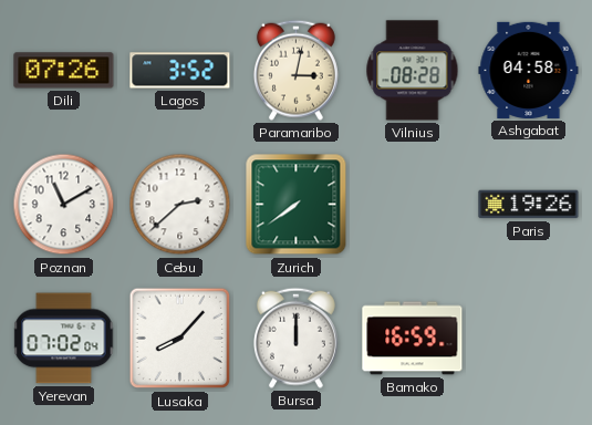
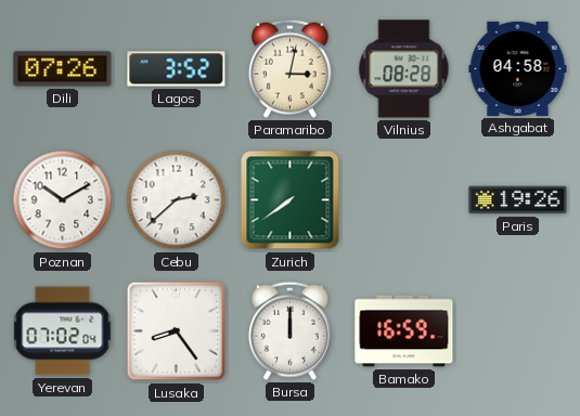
Poznan: 11:10 -> 10:10 (63, 200)
Lusaka: 8:07 -> 8:24 (177, 331)
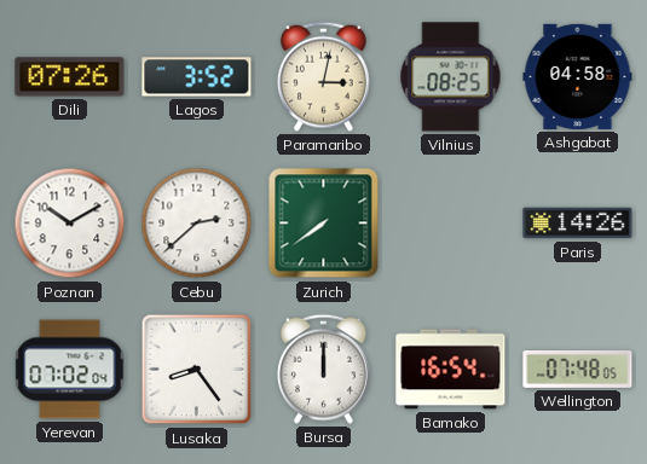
Vilnius: 08:28 -> 08:25 (451, 77)
Paris: 19:26 -> 14:26 (578, 224)
Bamako: 16:59 -> 16:54 (451, 370)
Wellington: none -> 07:48 (578, 370)
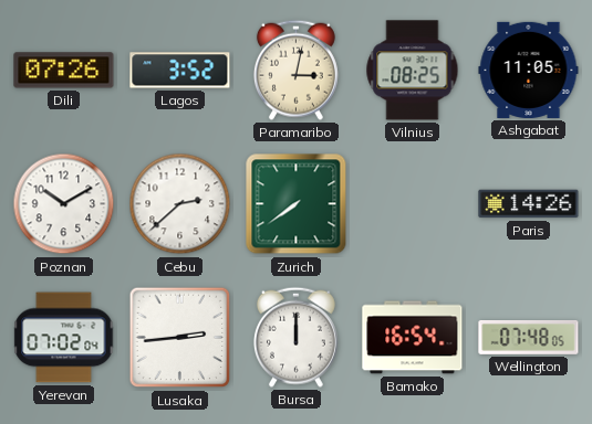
Ashgabat: 04:58 -> 11:05 (529, 70)
Lusaka: 8:24 -> 2:44 (180, 338)
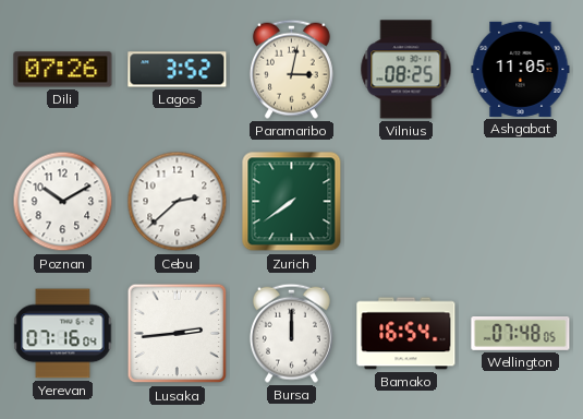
Paris: 14:26 -> none (529, 204)
Yerevan: 07:02 -> 07:16 (63, 334)
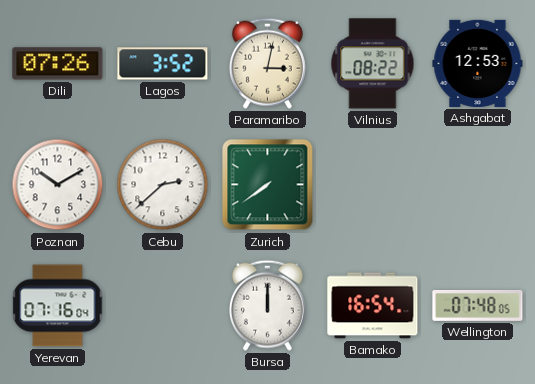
Vilnius: 08:25 -> 08:22 (373, 64)
Ashgabat: 11:05 -> 12:53 (478, 63)
Lusaka: 2:44 -> none (178, 334)
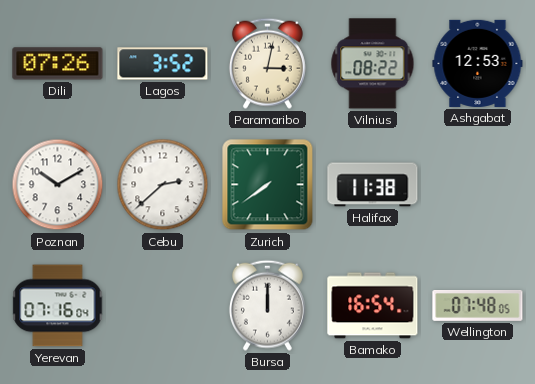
Halifax: none -> 11:38 (373, 185)
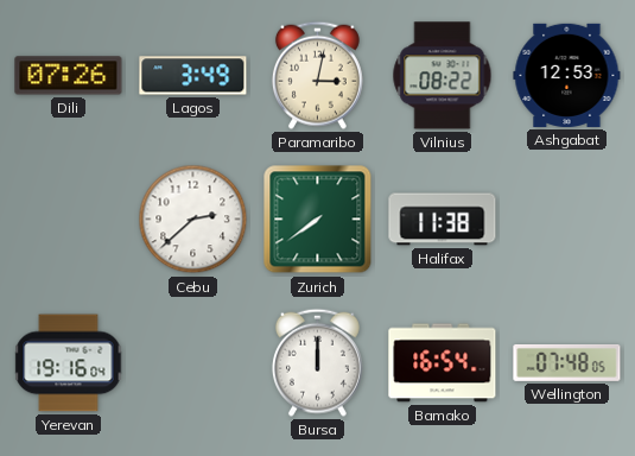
Lagos: 3:52 -> 3:49 (193, 76)
Poznan: 10:10 -> none (58, 185)
Yerevan: 07:16 -> 19:16 (69, 363)
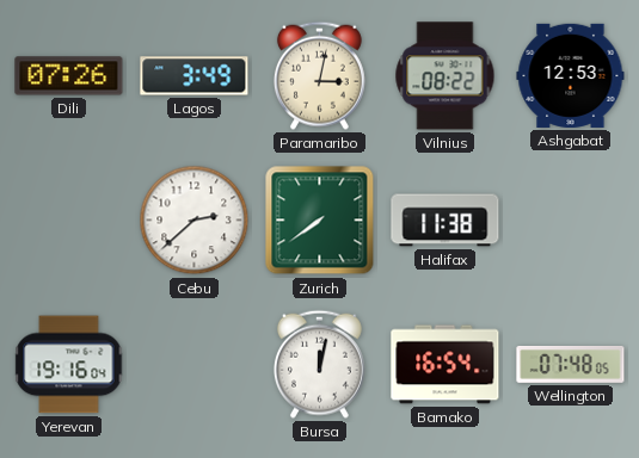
Bursa: 12:00 -> 12:02 (319, 364)
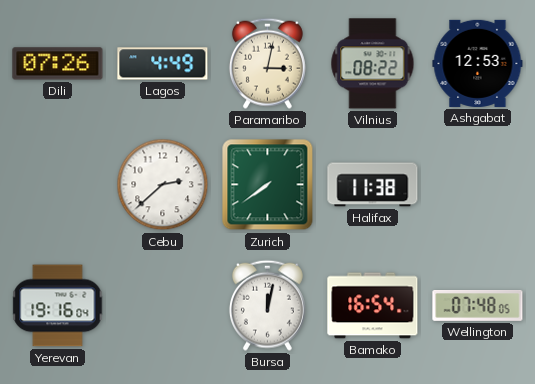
Lagos: 3:49 -> 4:49 (163, 64)
